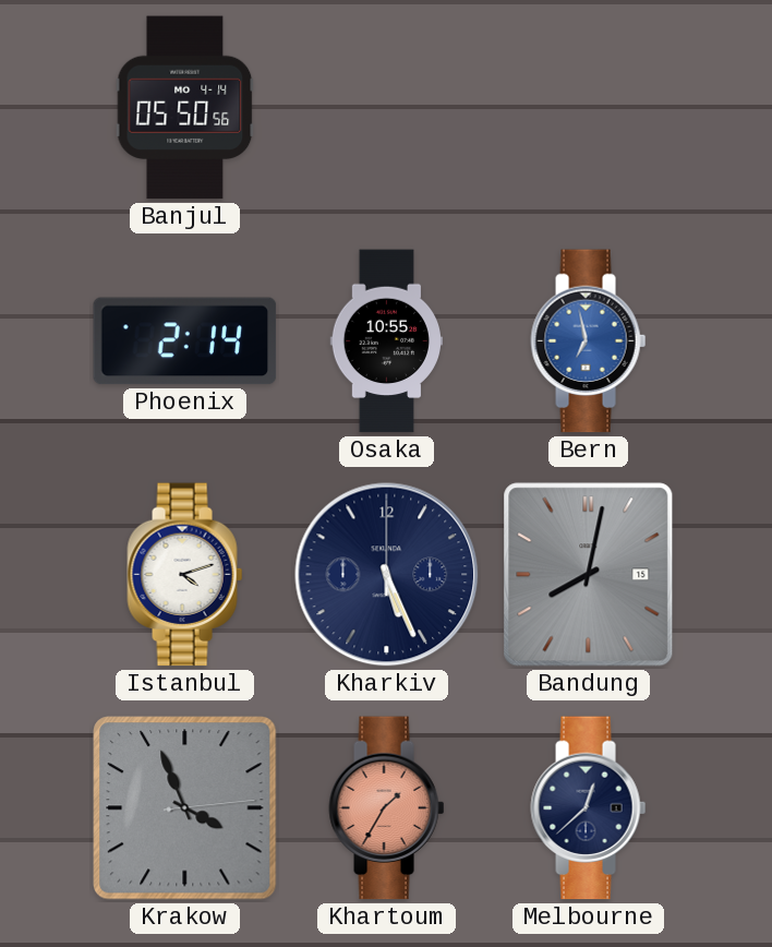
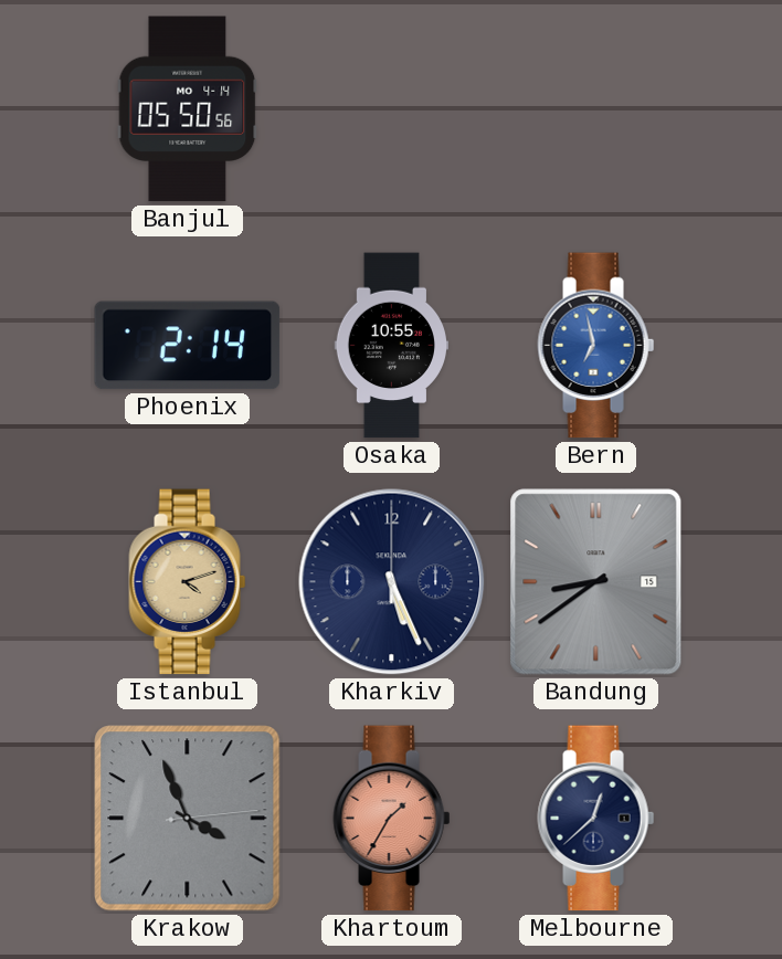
Istanbul dial: white -> champagne (188, 582)
Bandung: 8:02 -> 8:39 (596, 582)
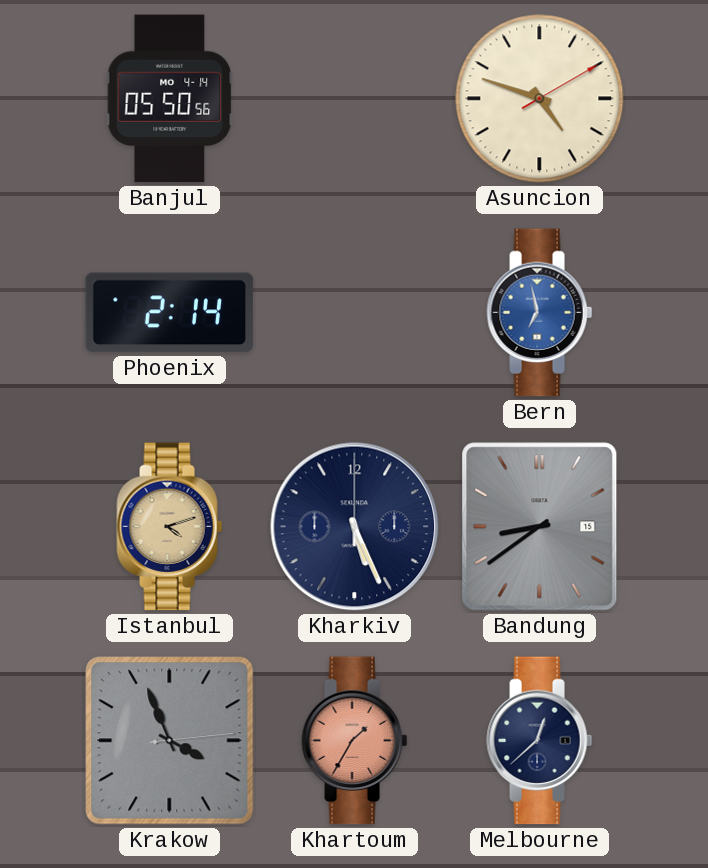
Asuncion: none -> 4:48 (540, 99)
Osaka: 10:55 -> none (391, 346)
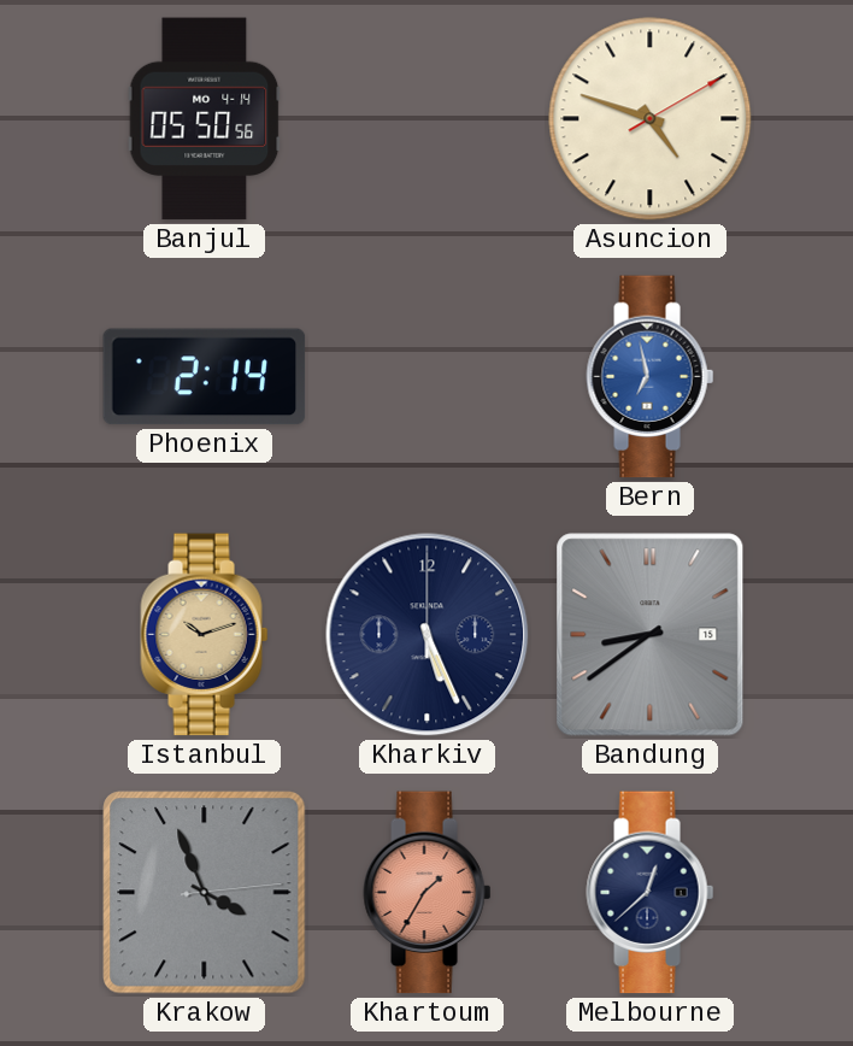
Istanbul: 4:12 -> 10:12 (205, 635)
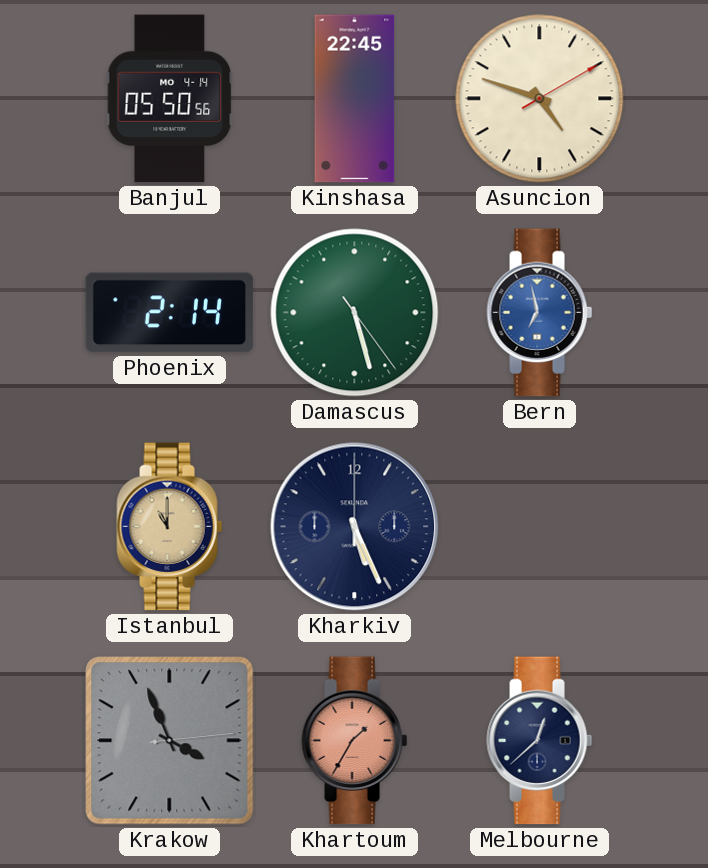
Kinshasa: none -> 22:45 (355, 99)
Damascus: none -> 5:27 (355, 313)
Istanbul: 10:12 -> 11:00 (170, 527)
Bandung: 8:39 -> none (651, 635)
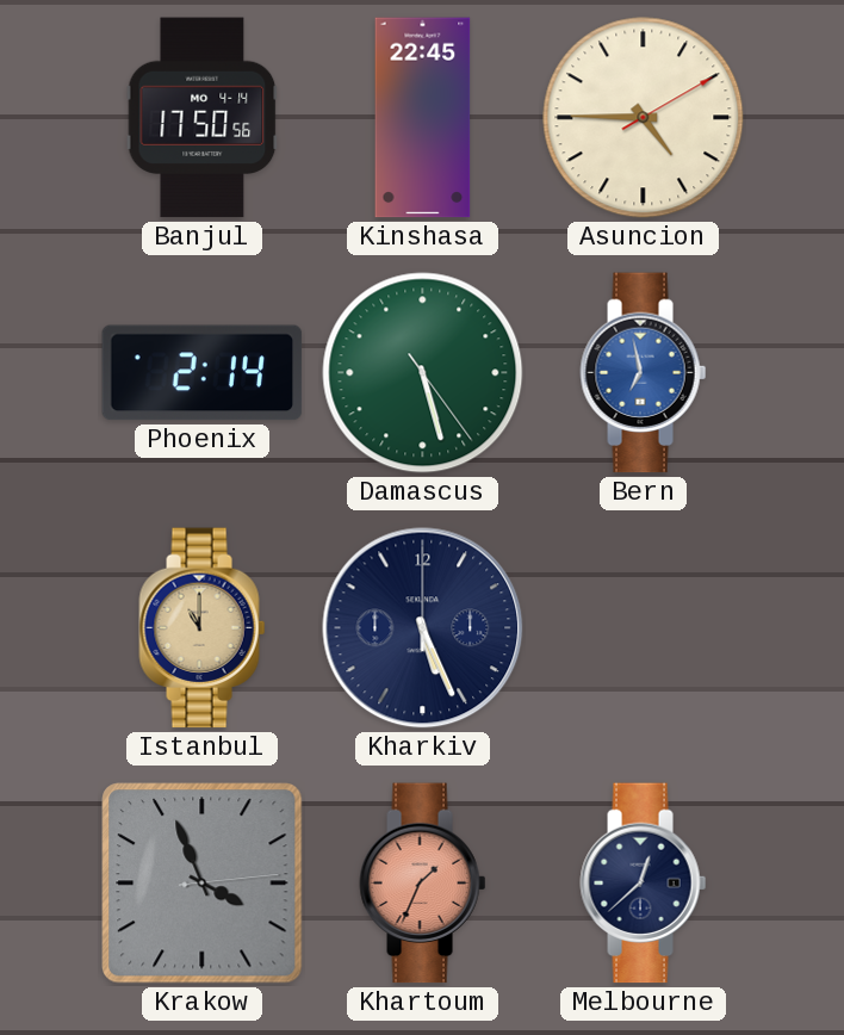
Banjul: 05:50 -> 17:50 (203, 118)
Asuncion: 4:48 -> 4:45 (644, 118)
Khartoum: 1:35 -> 1:34 (423, 884)
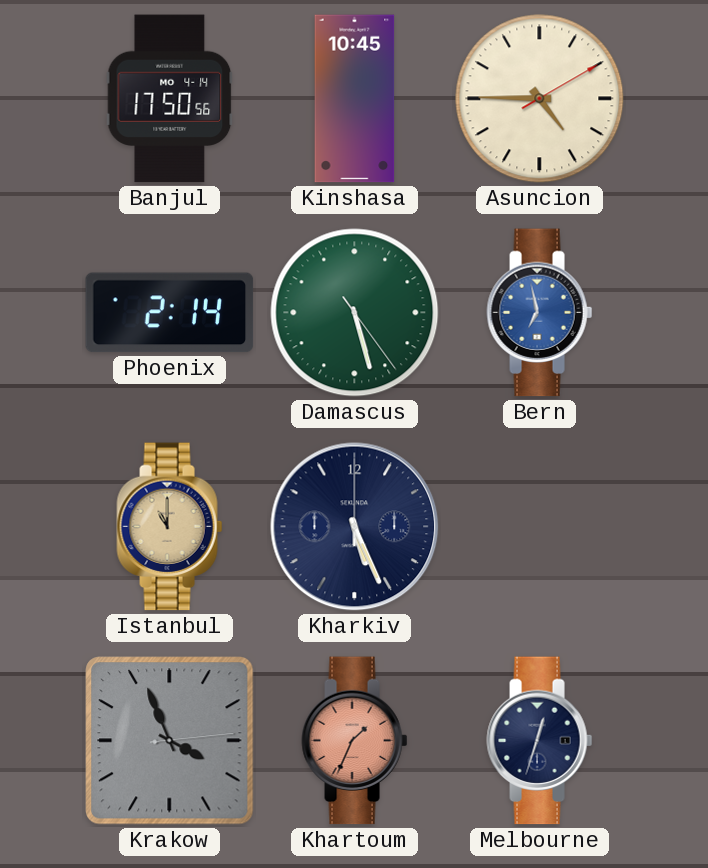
Kinshasa: 22:45 -> 10:45 (355, 99)
Melbourne: 12:38 -> 12:33 (540, 741)
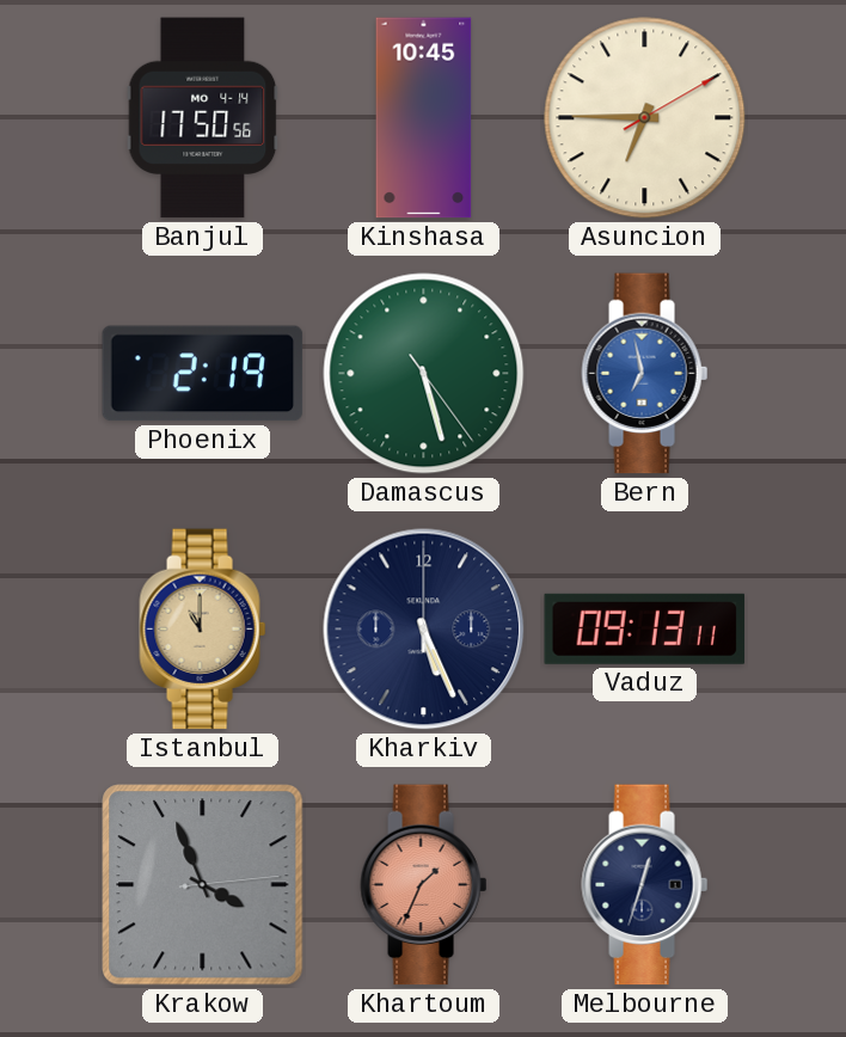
Asuncion: 4:45 -> 6:45 (645, 118)
Phoenix: 2:14 -> 2:19 (203, 374)
Vaduz: none -> 09:13 (645, 628)
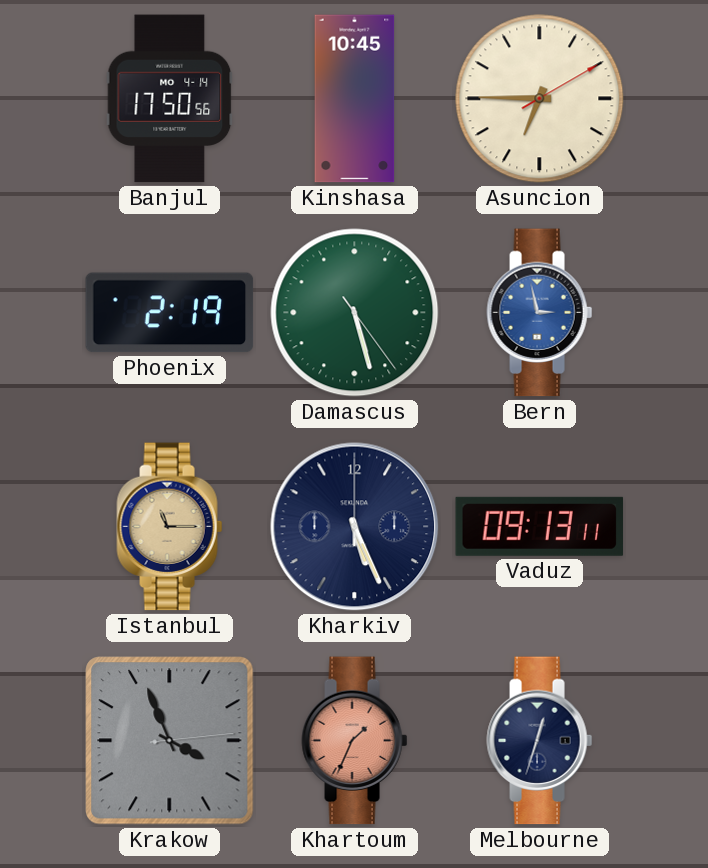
Bern: 6:58 -> 2:58 (540, 313)
Istanbul: 11:00 -> 11:15 (170, 527)
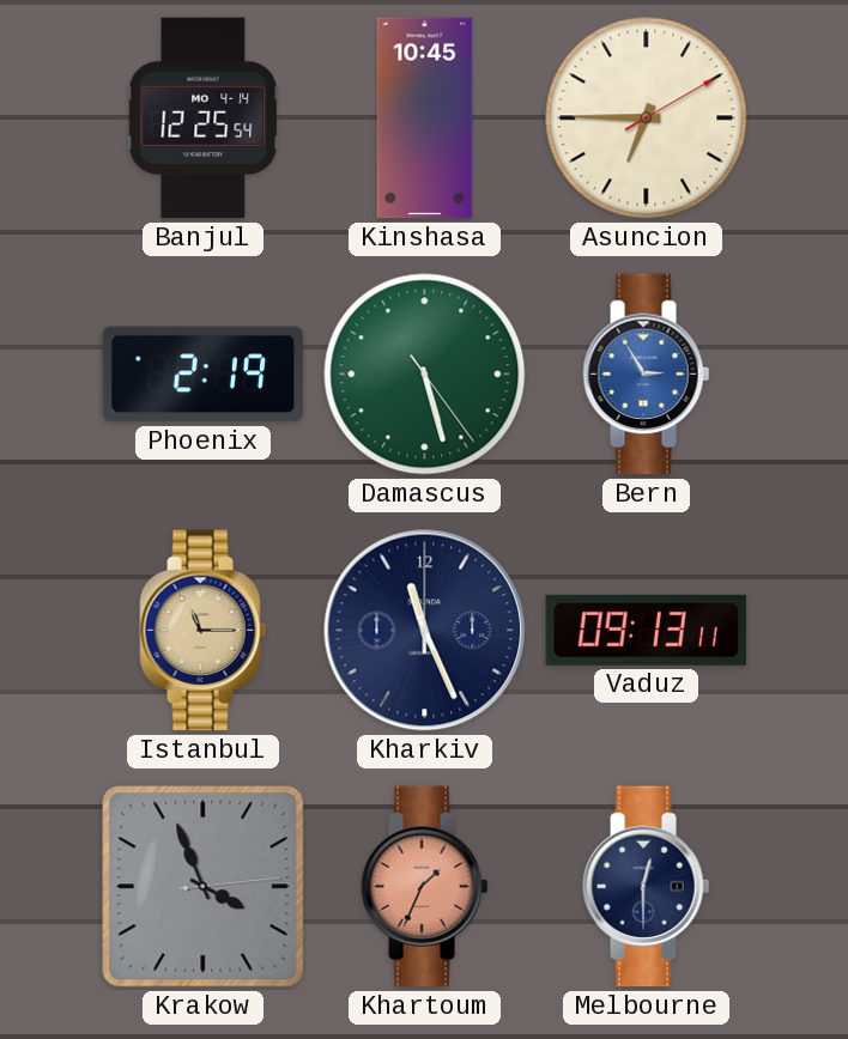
Banjul: 17:50 -> 12:25 (204, 119)
Bern: 2:58 -> 2:55 (647, 375)
Kharkiv: 5:26 -> 11:26 (425, 631)
Melbourne: 12:33 -> 12:30 (647, 887)
